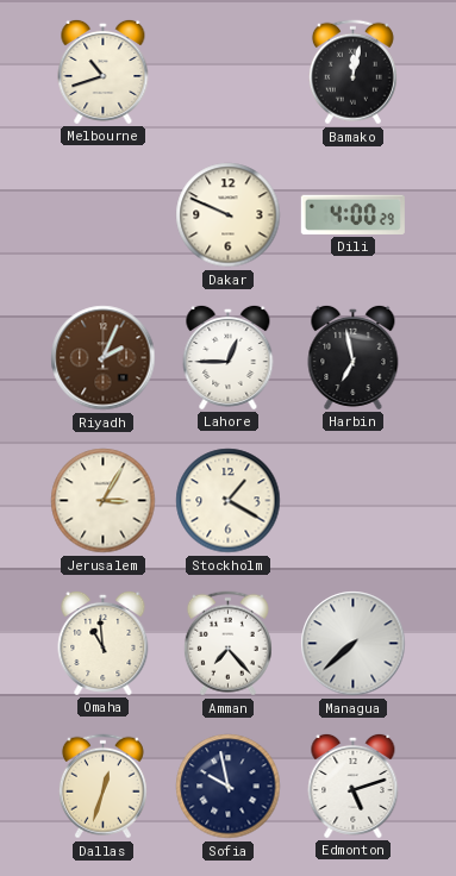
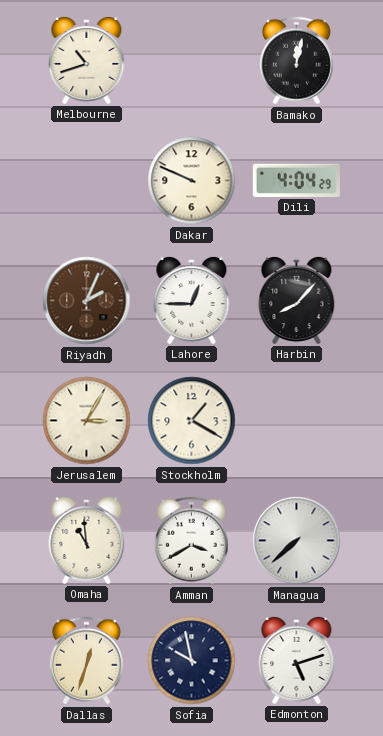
Dili: 4:00 -> 4:04 (296, 180)
Harbin: 6:58 -> 8:07 (297, 300)
Amman: 7:23 -> 3:40 (191, 541)
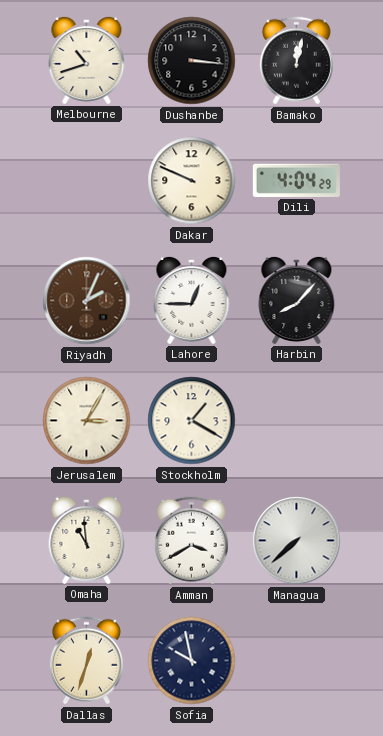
Dushanbe: none -> 3:16 (192, 61)
Edmonton: 5:12 -> none (297, 660)
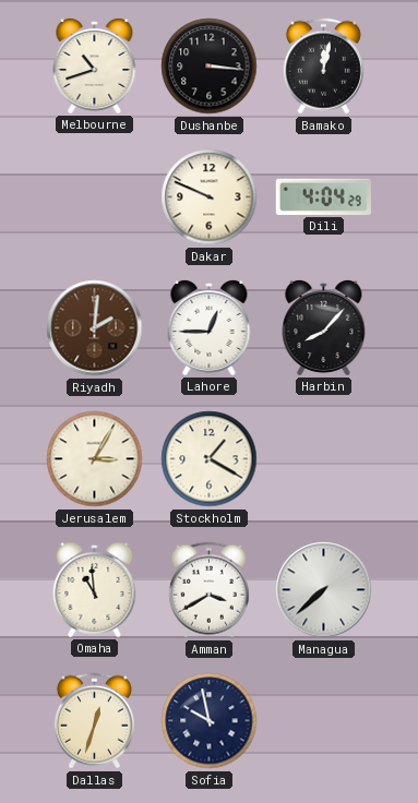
Riyadh: 2:04 -> 2:01 (95, 328)
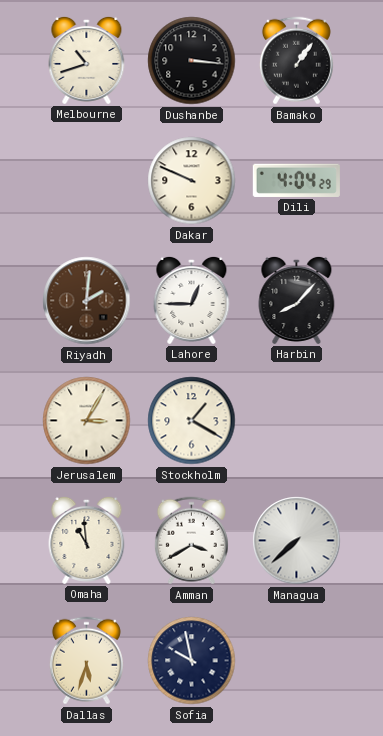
Bamako: 12:02 -> 1:06 (296, 61)
Dallas: 12:33 -> 5:33 (86, 661)
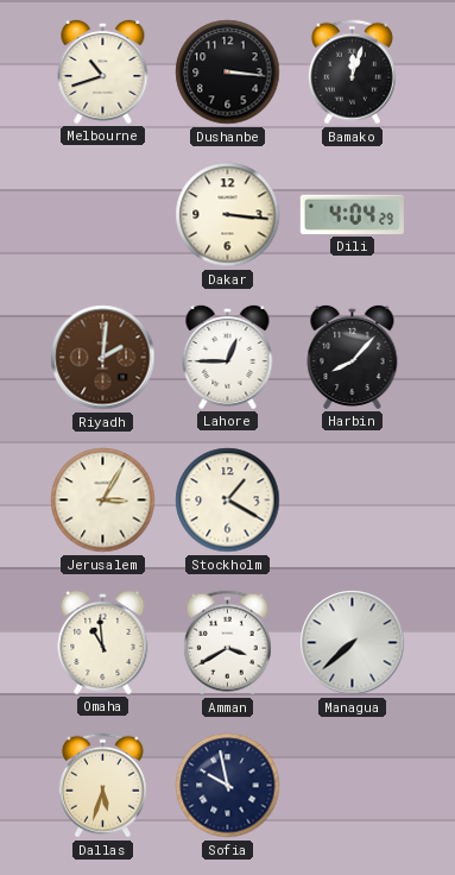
Bamako: 1:06 -> 12:03 (352, 73)
Dakar: 9:49 -> 3:16 (228, 215)
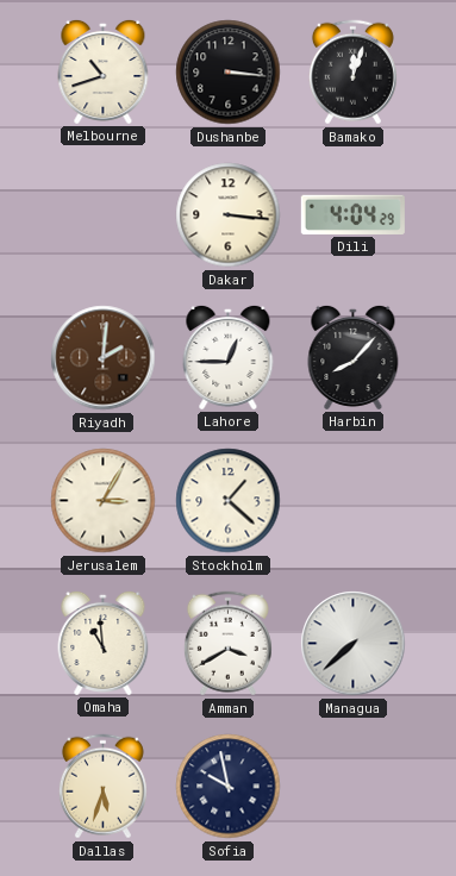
Stockholm: 1:20 -> 1:22 (229, 501)
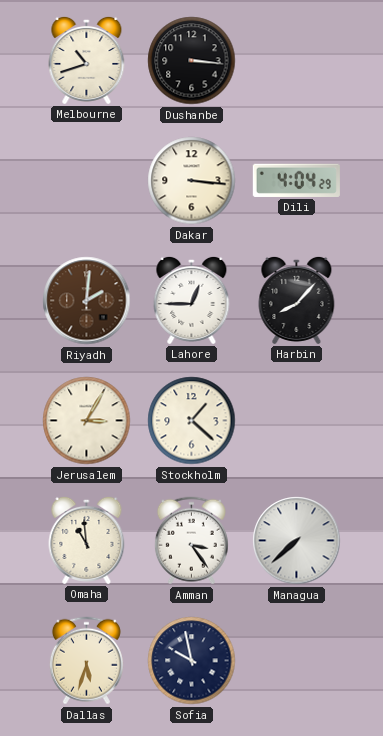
Bamako: 12:03 -> none (352, 73)
Amman: 3:40 -> 3:24 (191, 541)
